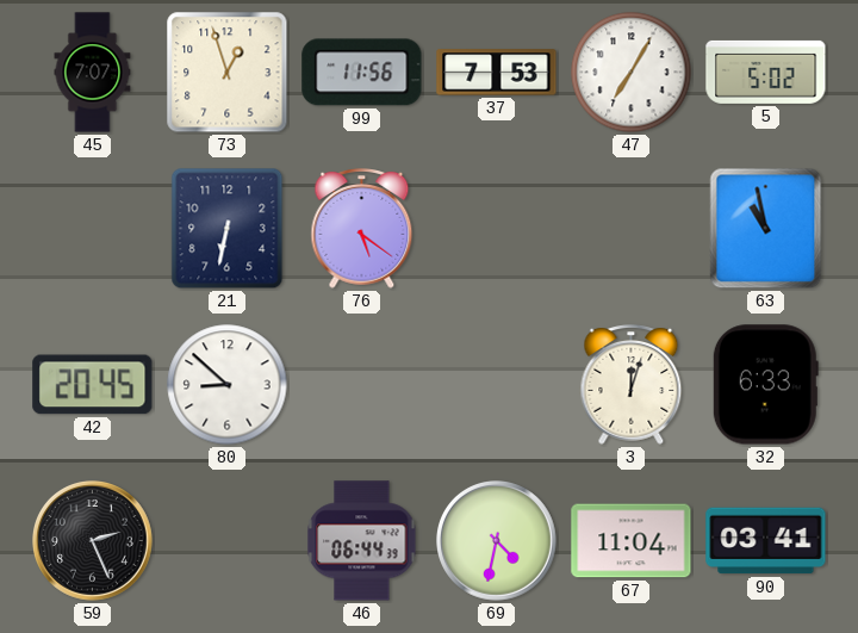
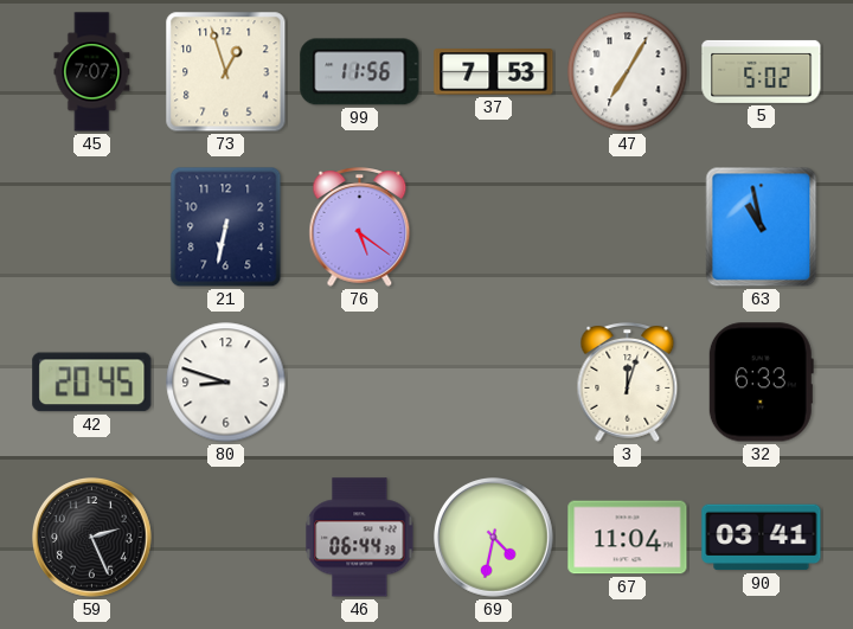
80: 8:52 -> 8:48 (226, 383)
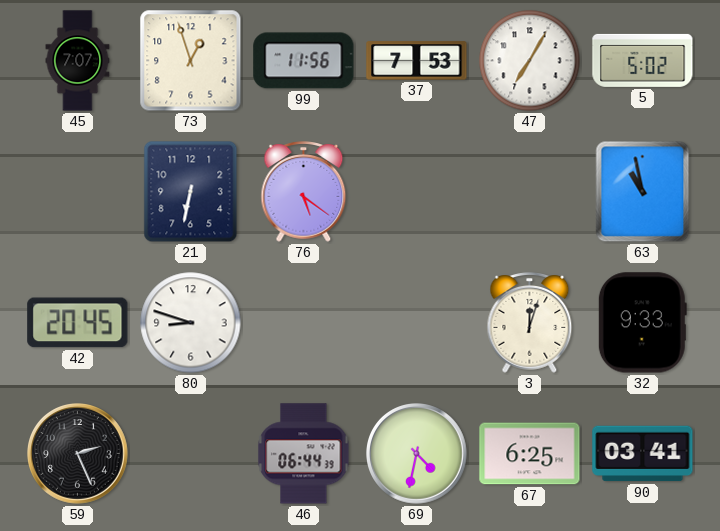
32: 6:33 -> 9:33 (642, 323)
67: 11:04 -> 6:25 (530, 454)
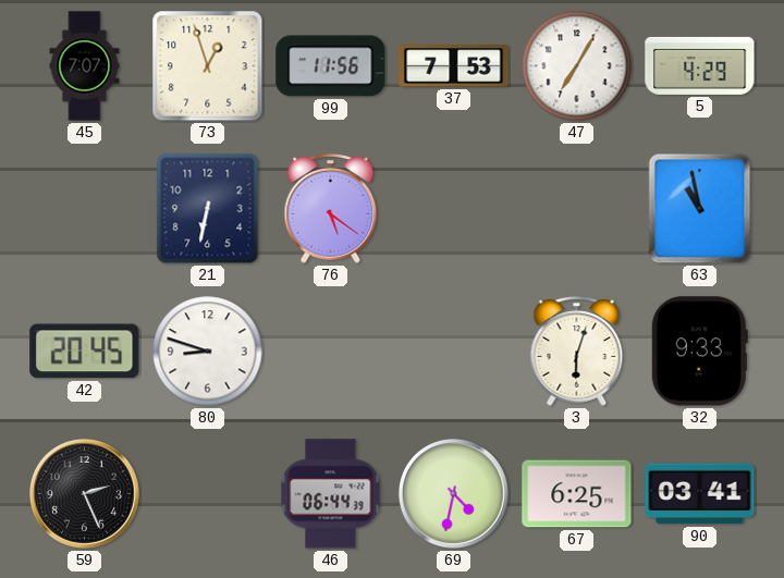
5: 5:02 -> 4:29 (700, 65)
3: 12:03 -> 6:03 (577, 352)
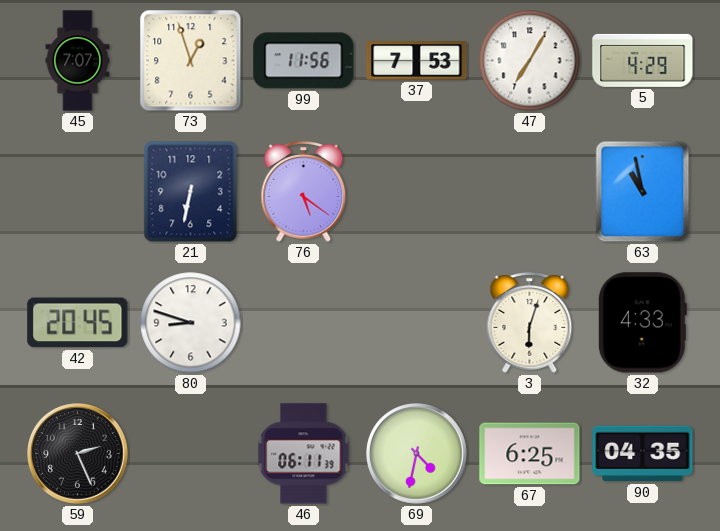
32: 9:33 -> 4:33 (642, 323)
46: 06:44 -> 06:11 (304, 454)
90: 03:41 -> 04:35 (643, 454)
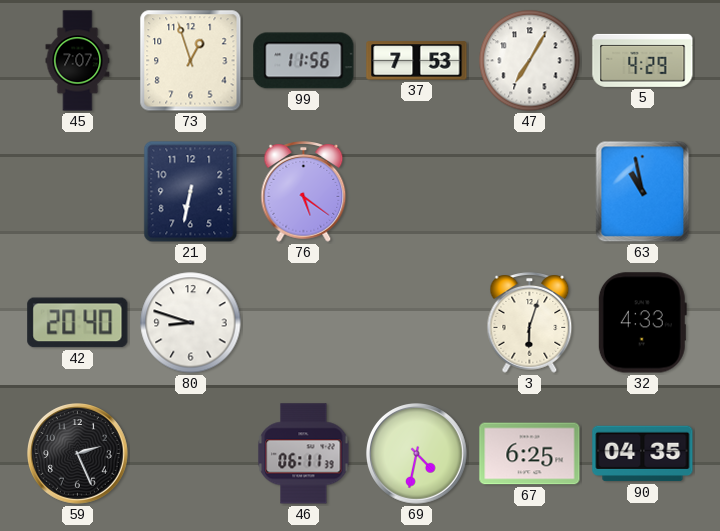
42: 20:45 -> 20:40 (78, 323)
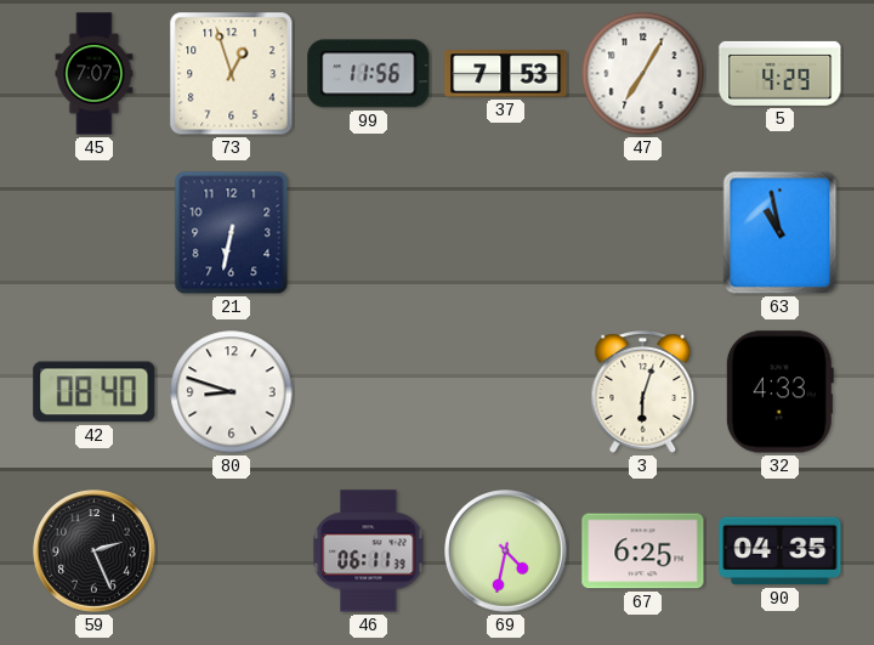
76: 5:21 -> none (304, 192)
42: 20:40 -> 08:40 (95, 392)
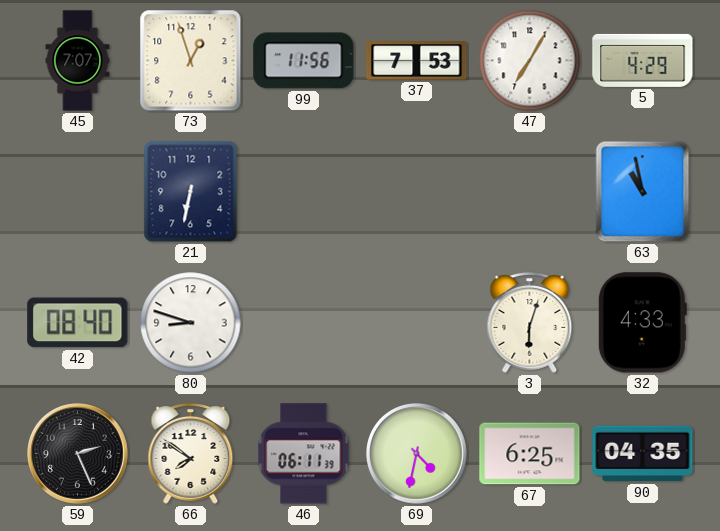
66: none -> 7:51 (191, 454)
